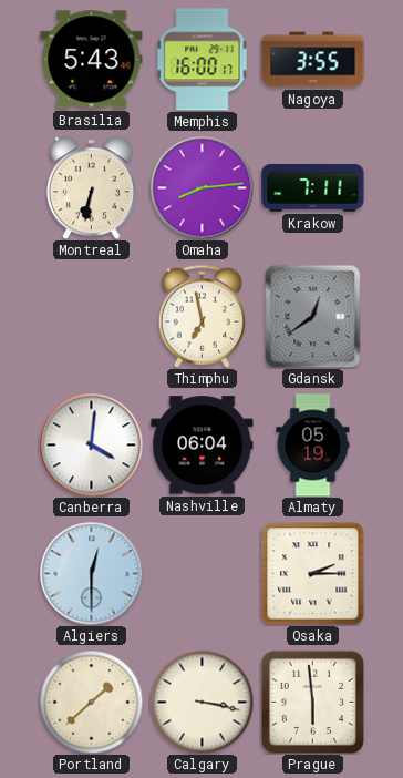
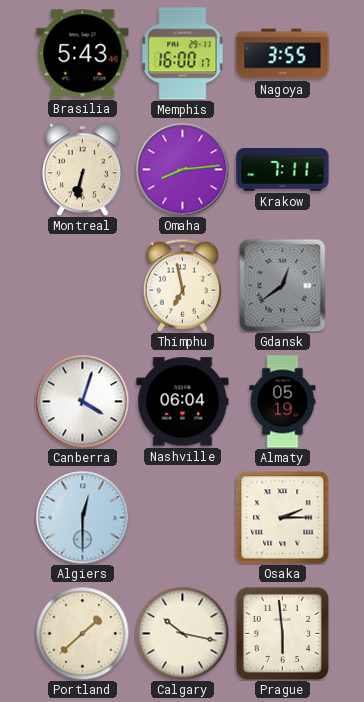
Canberra: 4:01 -> 4:03 (82, 401)
Calgary: 3:17 -> 10:17 (182, 633)
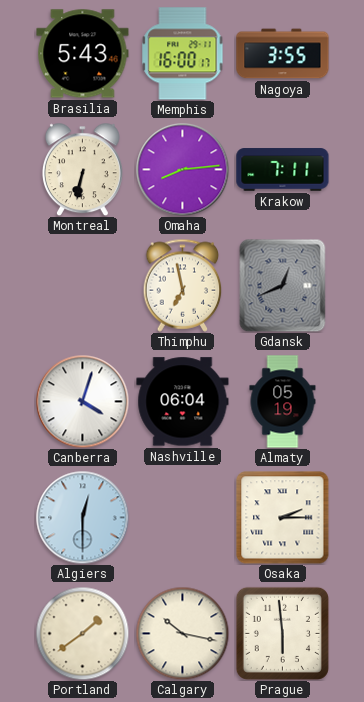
Gdansk: 12:39 -> 12:41 (283, 285)
Portland: 1:38 -> 1:39 (82, 633)
